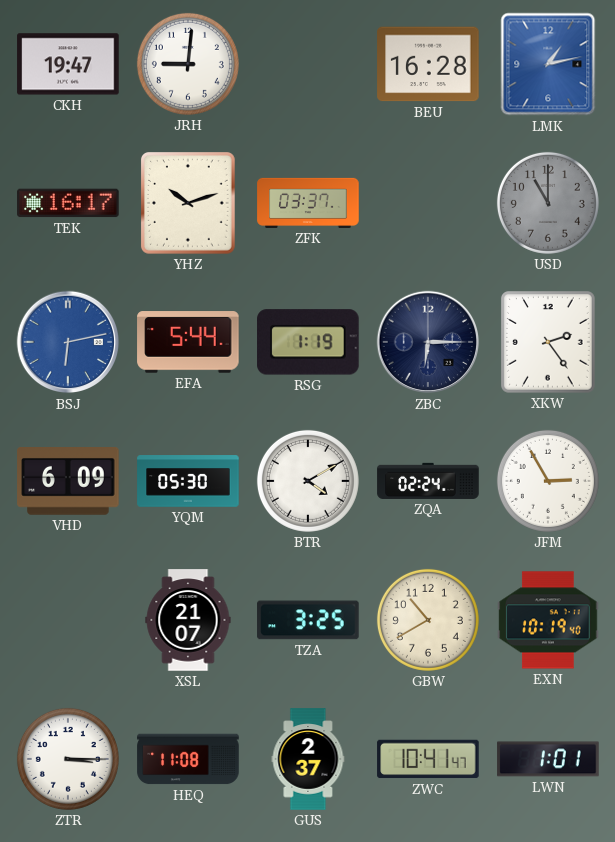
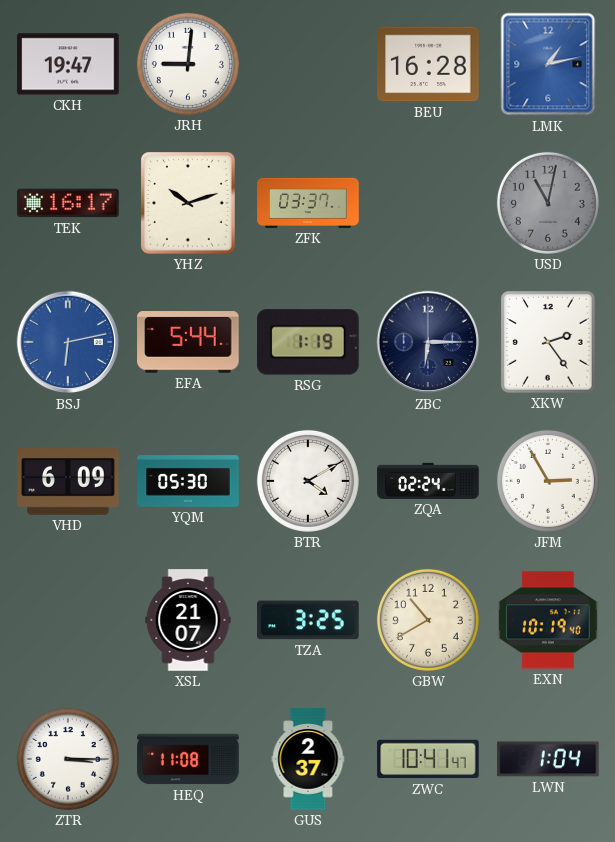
USD: 11:00 -> 11:02 (548, 203)
LWN: 1:01 -> 1:04 (548, 759)
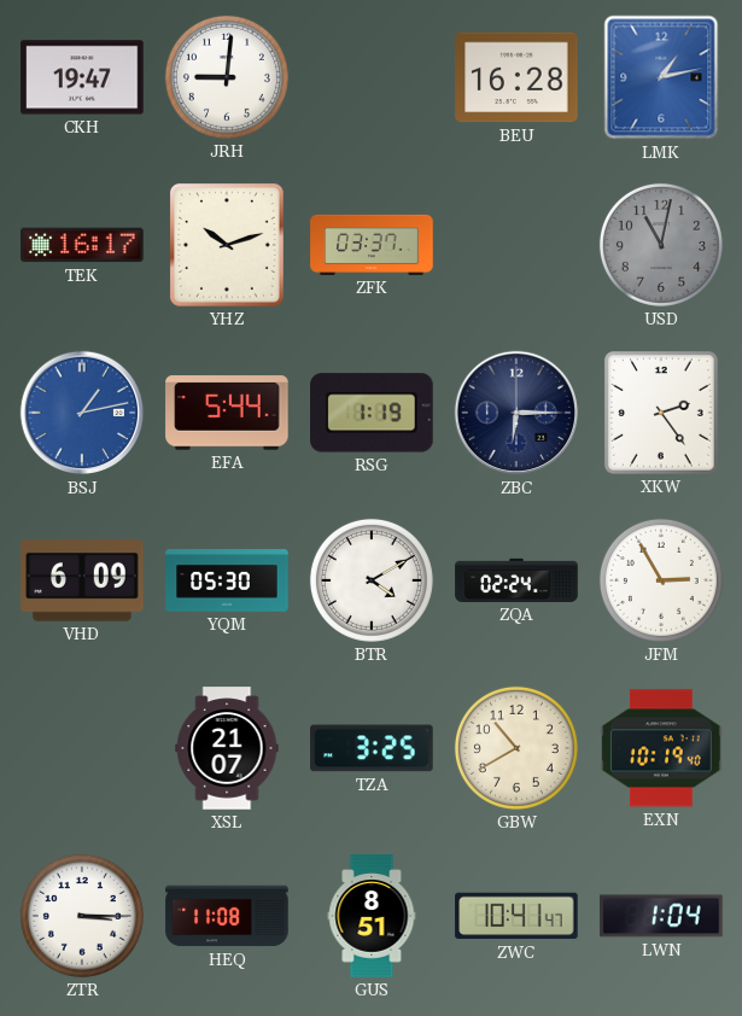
BSJ: 6:13 -> 1:13 (82, 413)
GUS: 2:37 -> 8:51 (372, 916)
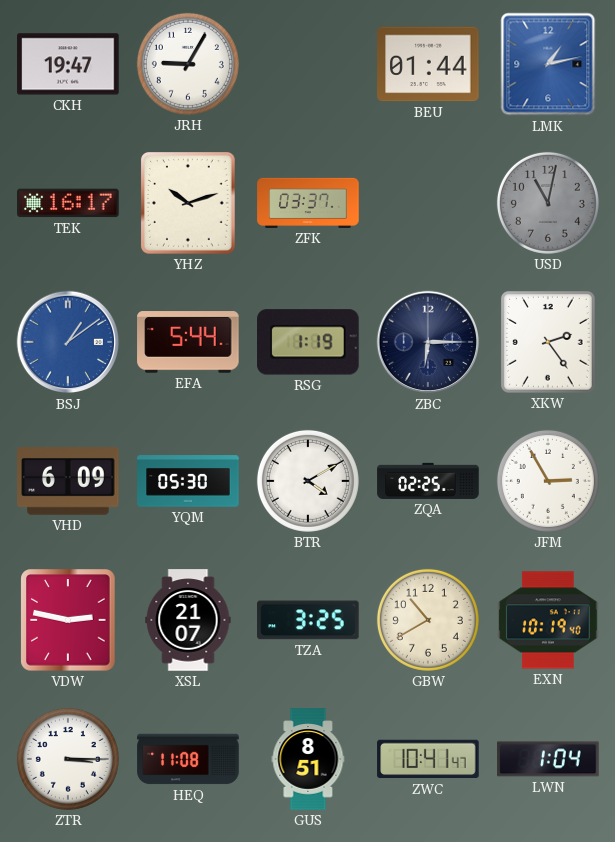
JRH: 9:01 -> 9:05 (188, 64)
BEU: 16:28 -> 01:44 (428, 64)
BSJ: 1:13 -> 1:09 (68, 342)
ZQA: 02:24 -> 02:25 (428, 481)
VDW: none -> 2:47 (68, 620)
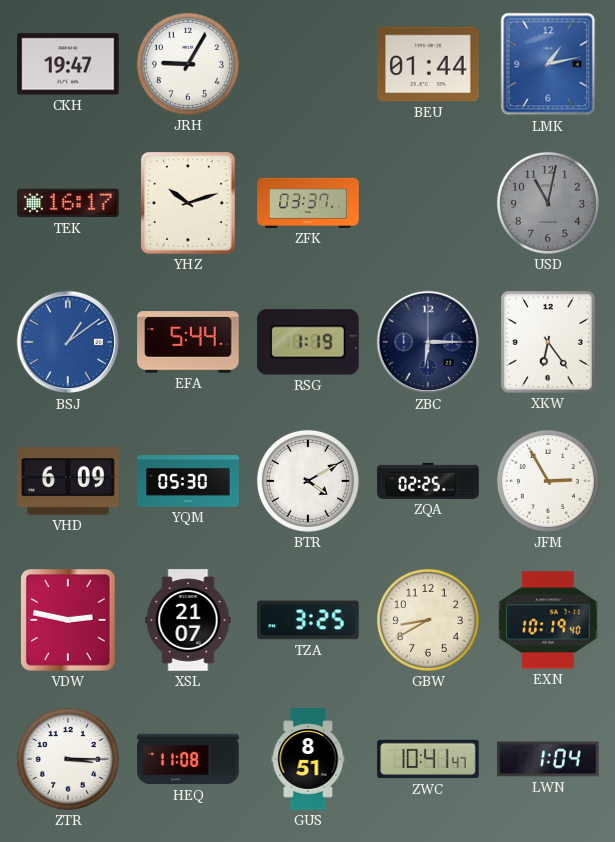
XKW: 2:24 -> 6:24 (549, 343)
GBW: 10:40 -> 8:40 (428, 620)
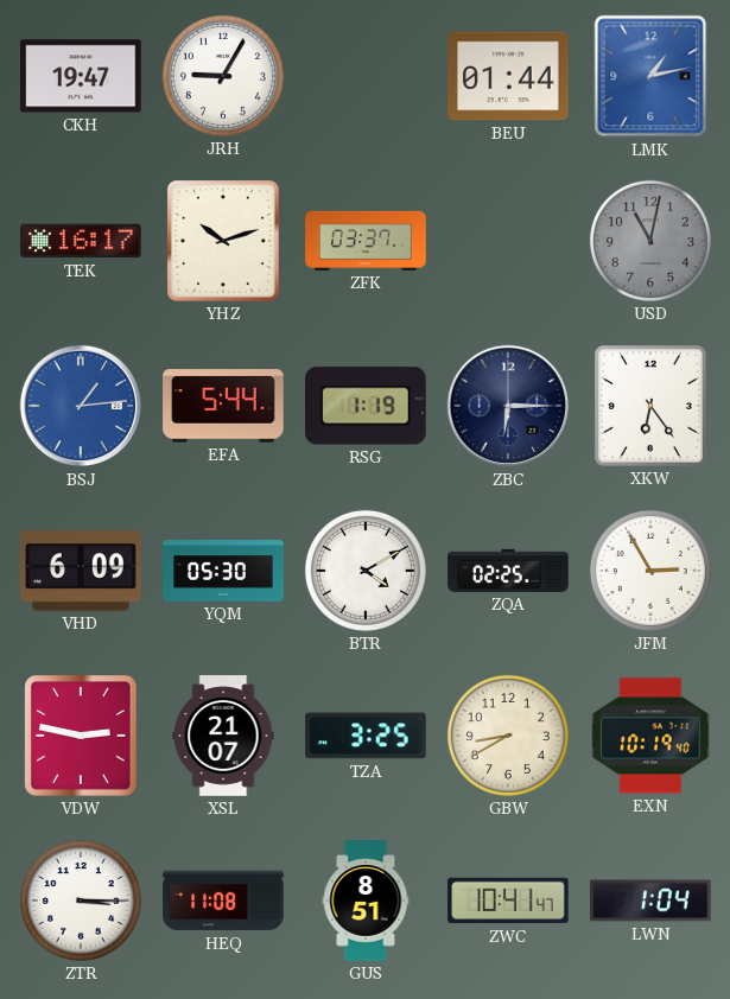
BSJ: 1:09 -> 1:14 (81, 406)
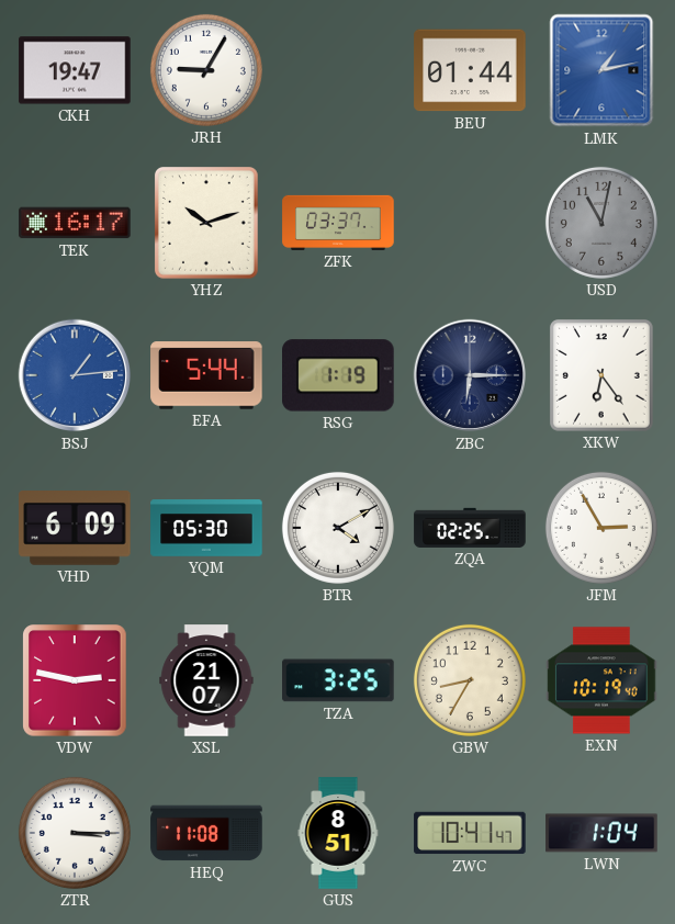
GBW: 8:40 -> 8:35 (470, 680)
